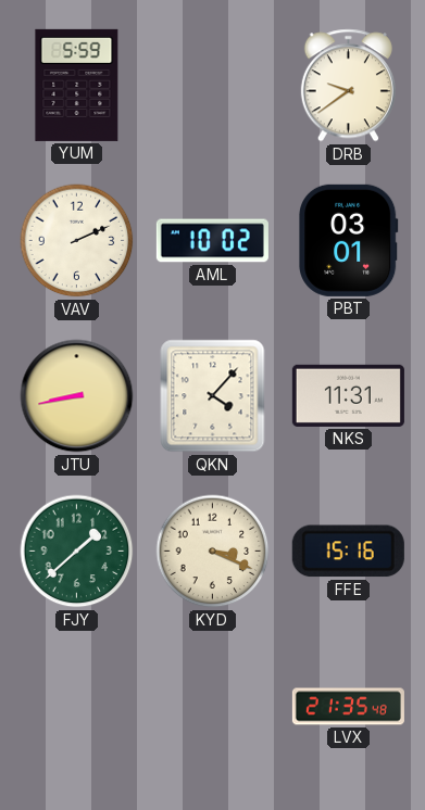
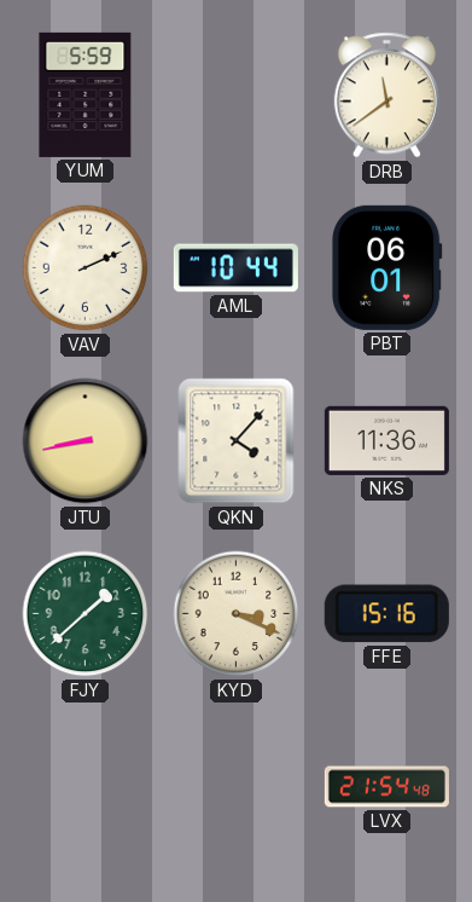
DRB: 9:39 -> 11:39 (386, 96)
AML: 10:02 -> 10:44 (235, 268)
PBT: 03:01 -> 06:01 (387, 267)
NKS: 11:31 -> 11:36 (386, 440)
LVX: 21:35 -> 21:54 (386, 787)
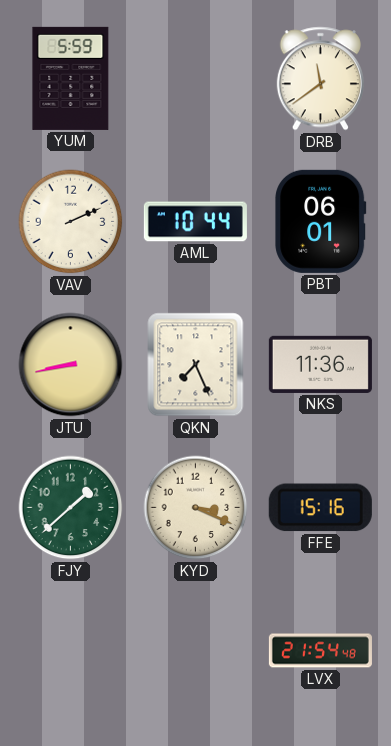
QKN: 4:07 -> 7:26 (196, 365)
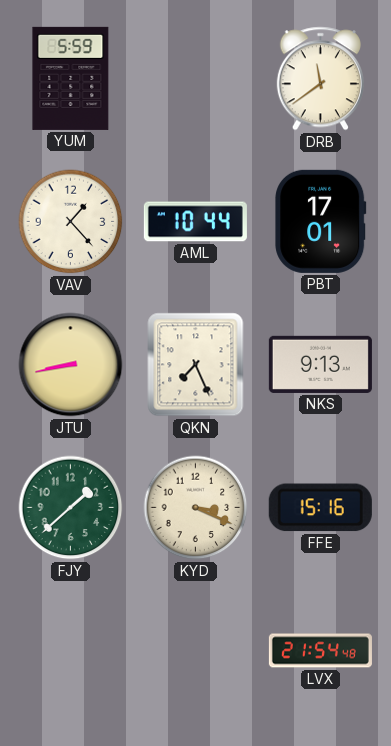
VAV: 2:11 -> 1:23 (71, 222)
PBT: 06:01 -> 17:01 (321, 221)
NKS: 11:36 -> 9:13 (320, 364)
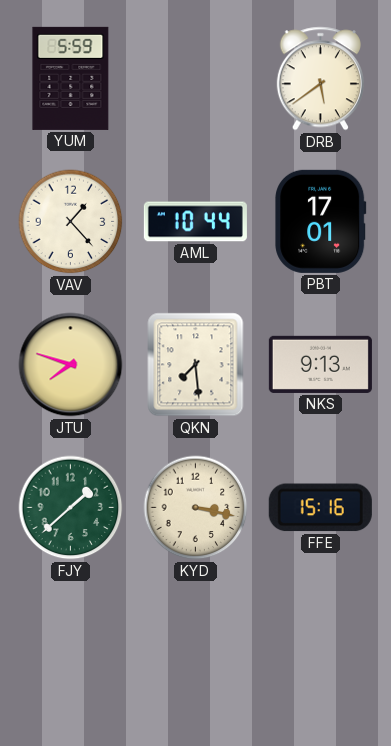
DRB: 11:39 -> 5:39 (320, 79)
JTU: 8:43 -> 7:48 (71, 365)
QKN: 7:26 -> 7:29 (196, 365)
KYD: 3:19 -> 3:17 (196, 508)
LVX: 21:54 -> none (320, 651)
